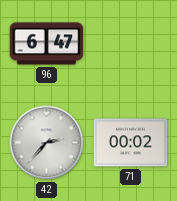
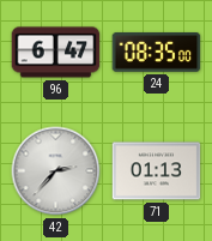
24: none -> 08:35 (157, 53)
71: 00:02 -> 01:13 (157, 171)
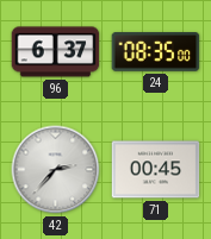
96: 6:47 -> 6:37 (56, 52)
71: 01:13 -> 00:45 (156, 170)
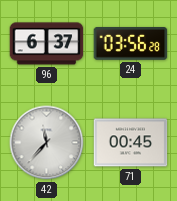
24: 08:35 -> 03:56 (131, 44)
42: 2:37 -> 11:37 (47, 143)
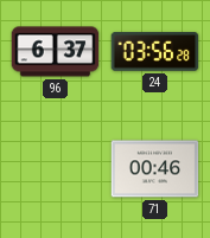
42: 11:37 -> none (47, 143)
71: 00:45 -> 00:46 (155, 169)
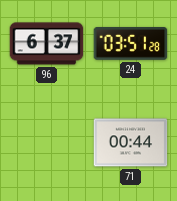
24: 03:56 -> 03:51 (131, 44)
71: 00:46 -> 00:44 (131, 143)
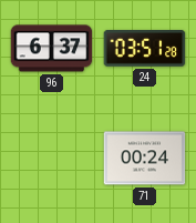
71: 00:44 -> 00:24 (145, 159)
